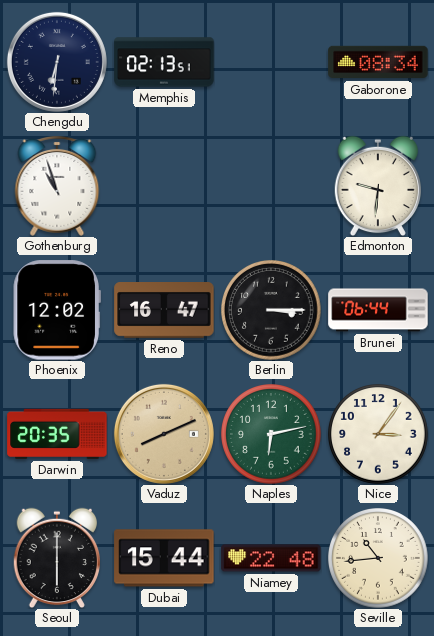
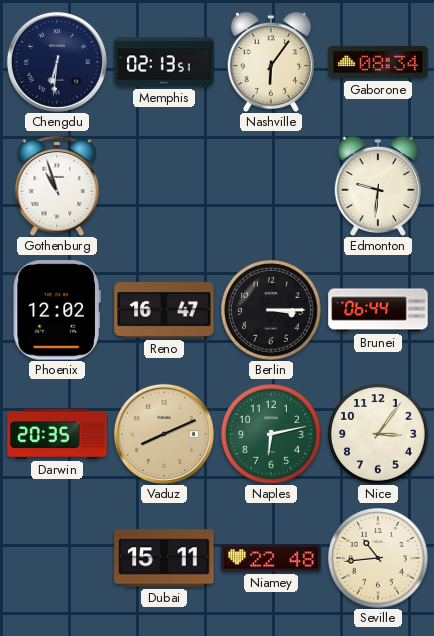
Nashville: none -> 6:06 (270, 62)
Seoul: 6:00 -> none (56, 558)
Dubai: 15:44 -> 15:11 (164, 558)
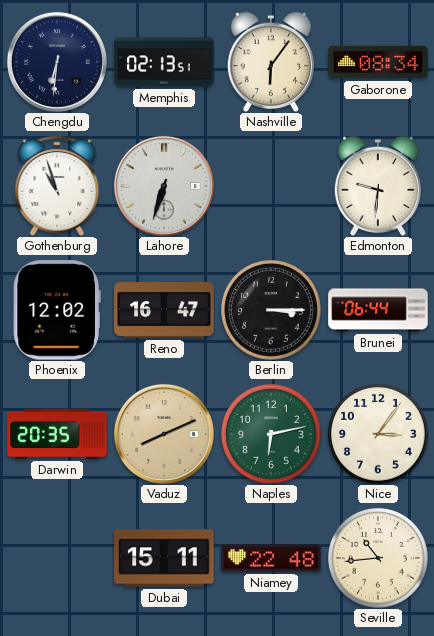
Lahore: none -> 6:33 (164, 186)
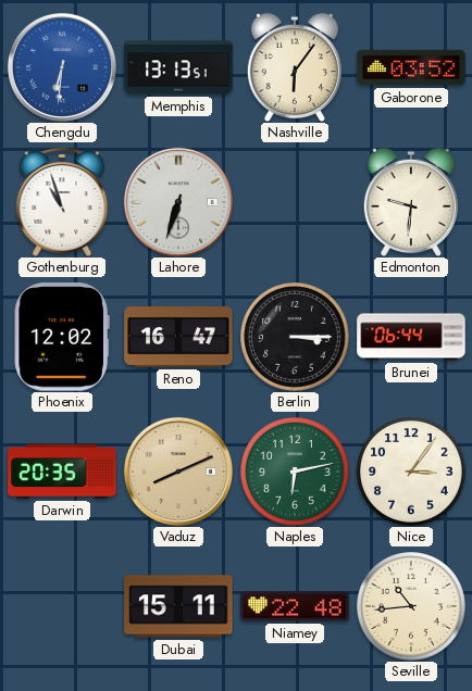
Chengdu dial: navy -> blue (62, 67)
Memphis: 02:13 -> 13:13 (178, 67)
Gaborone: 08:34 -> 03:52 (411, 67)
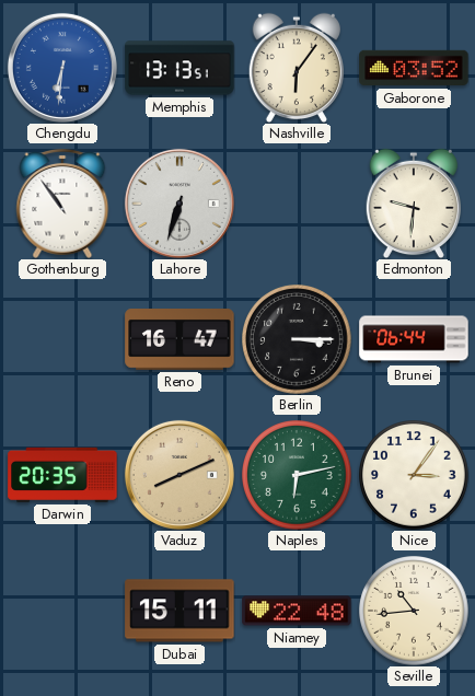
Gothenburg: 10:57 -> 10:54 (62, 204)
Phoenix: 12:02 -> none (62, 337)
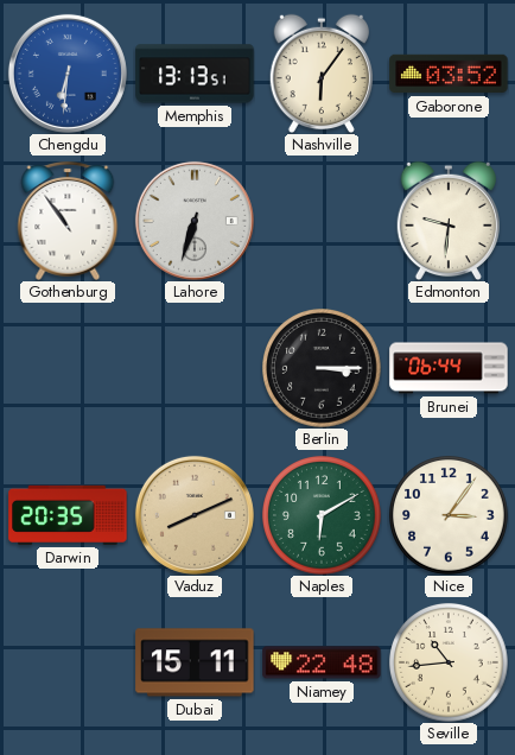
Reno: 16:47 -> none (179, 340)
Naples: 6:13 -> 6:10 (323, 516)
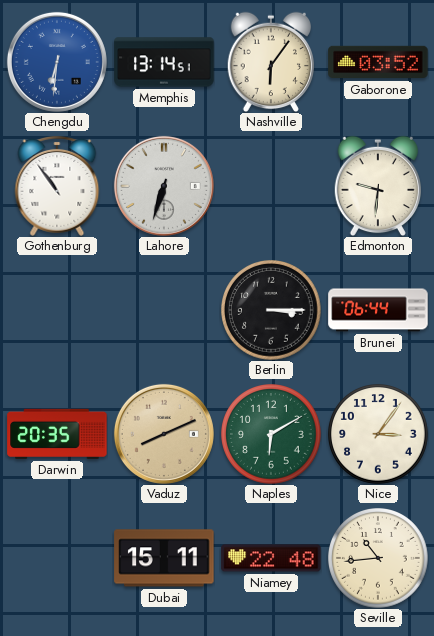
Memphis: 13:13 -> 13:14 (164, 62)
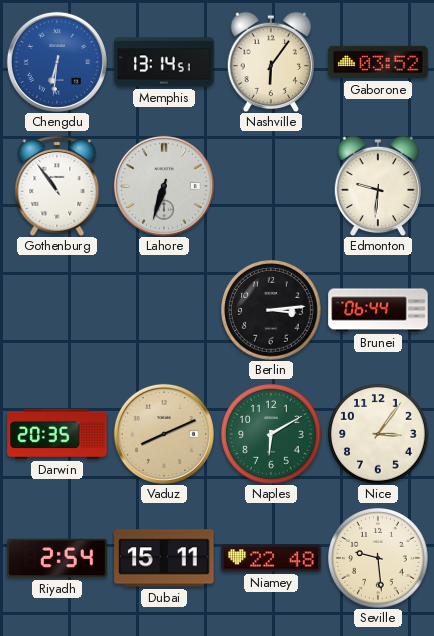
Berlin: 3:15 -> 3:14 (272, 311)
Riyadh: none -> 2:54 (57, 558)
Seville: 10:44 -> 9:29 (379, 559)
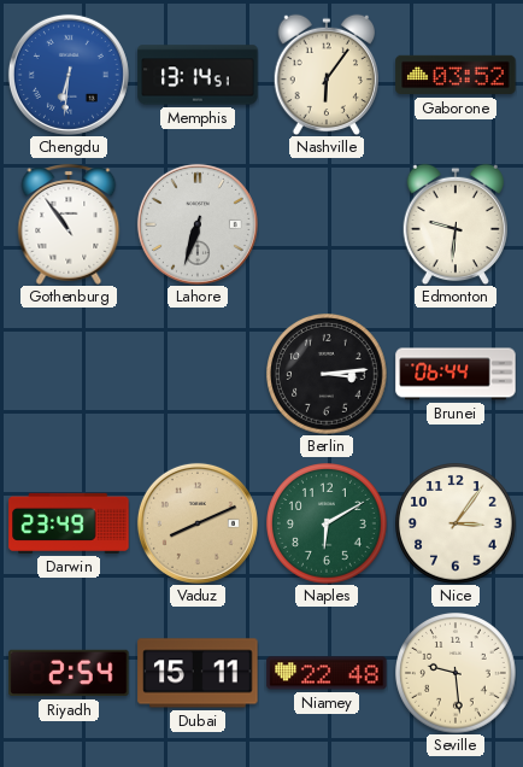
Darwin: 20:35 -> 23:49 (69, 523)
